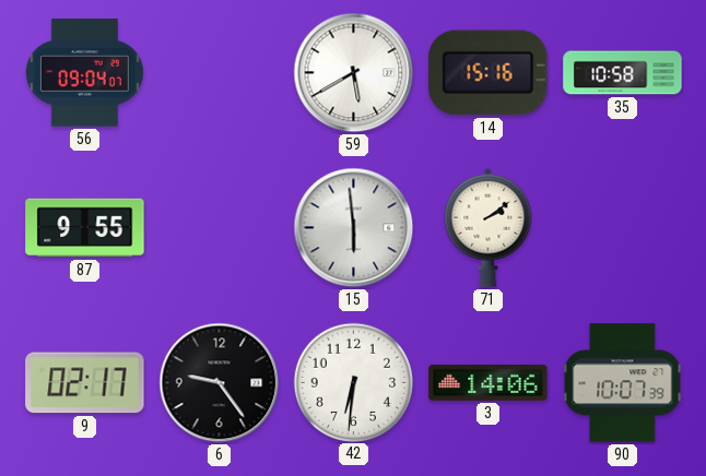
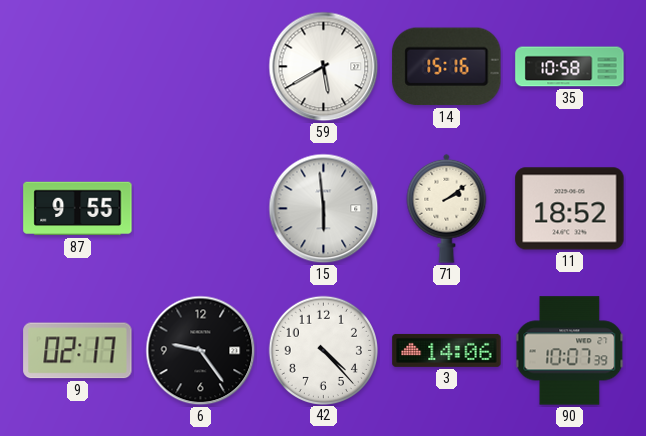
56: 09:04 -> none (84, 73)
11: none -> 18:52 (570, 209)
42: 6:31 -> 4:23 (323, 350)
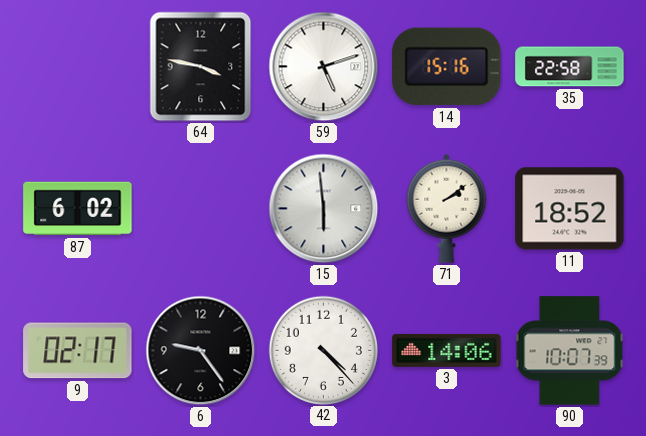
64: none -> 3:47 (201, 67)
59: 5:40 -> 5:12 (324, 67)
35: 10:58 -> 22:58 (570, 67)
87: 9:55 -> 6:02 (78, 209)
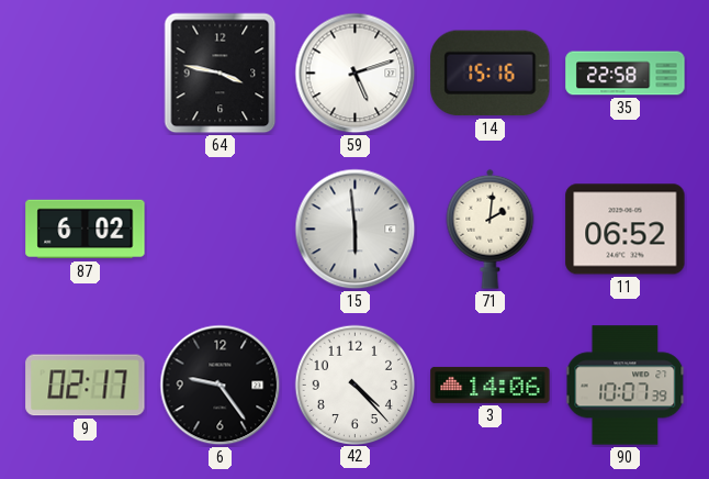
71: 2:09 -> 2:01 (491, 229)
11: 18:52 -> 06:52 (626, 230)
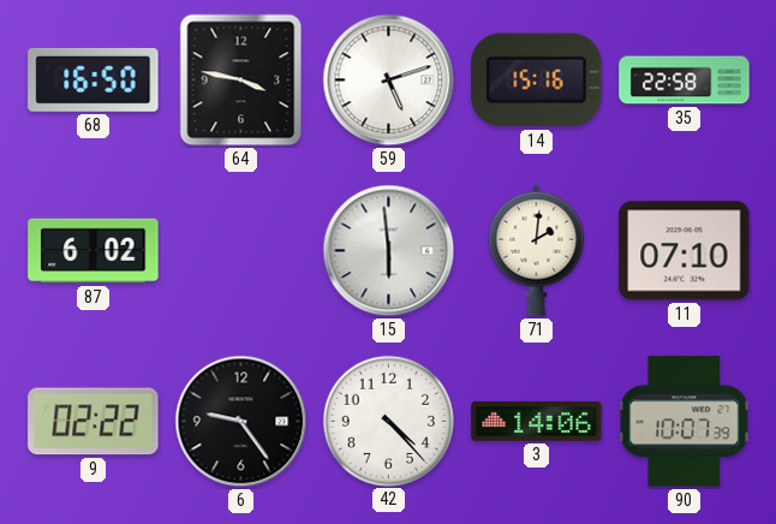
68: none -> 16:50 (94, 79)
11: 06:52 -> 07:10 (685, 251)
9: 02:17 -> 02:22 (94, 422)
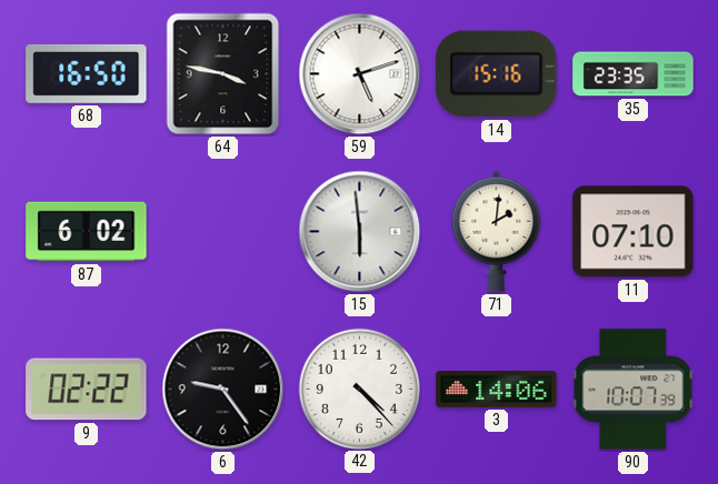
35: 22:58 -> 23:35 (634, 74)
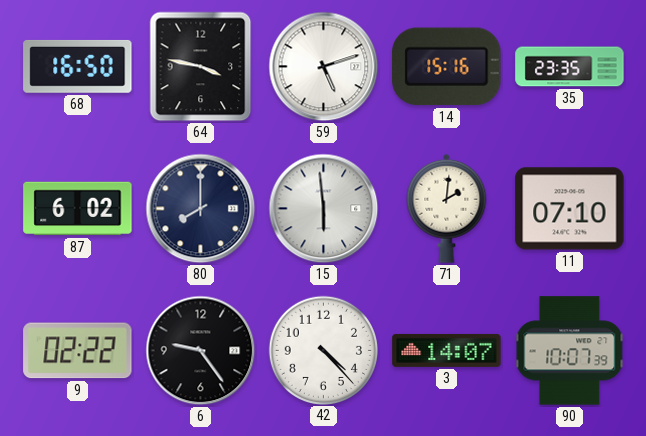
80: none -> 8:00 (201, 209)
3: 14:06 -> 14:07 (447, 350)
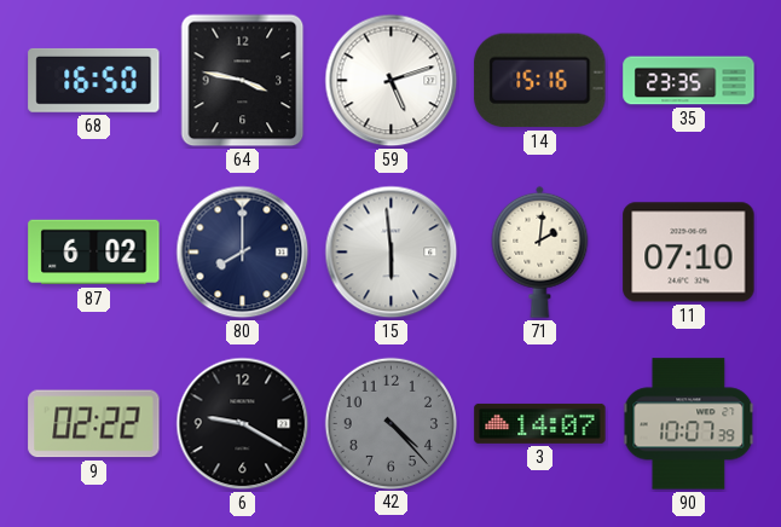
6: 9:24 -> 9:20 (243, 424)
42 dial: white -> grey (390, 423)
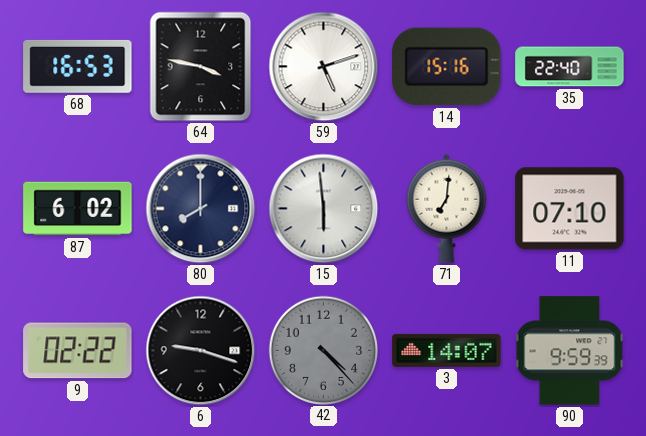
68: 16:50 -> 16:53 (78, 66)
35: 23:35 -> 22:40 (570, 67)
71: 2:01 -> 7:01 (447, 208)
6: 9:20 -> 9:18 (201, 351)
90: 10:07 -> 9:59 (570, 351)
